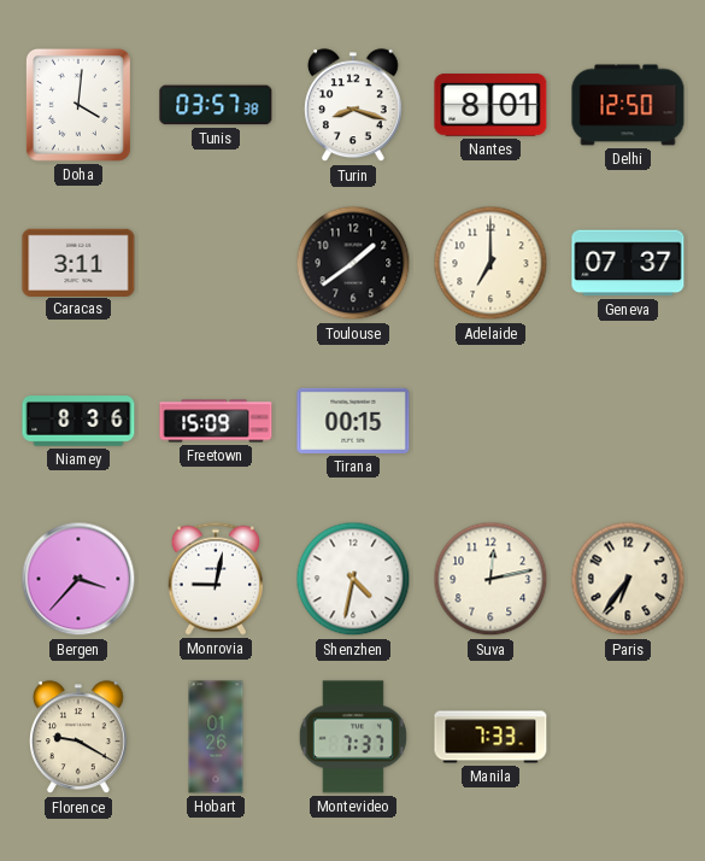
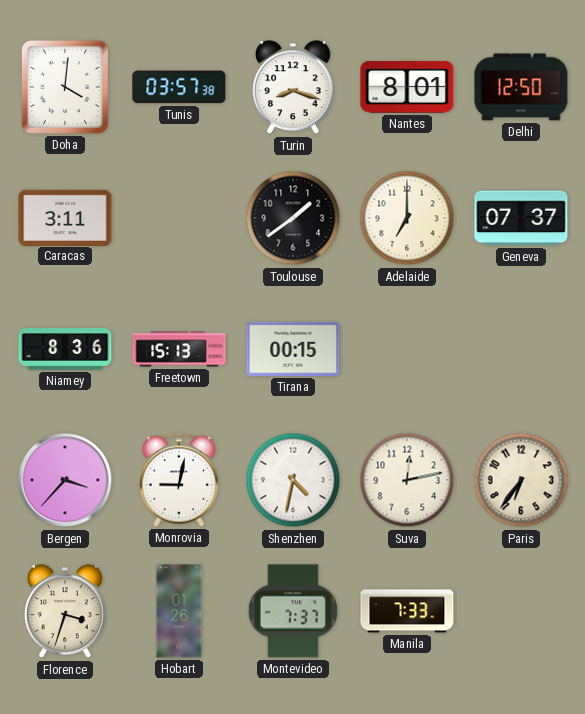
Freetown: 15:09 -> 15:13 (179, 349)
Florence: 9:20 -> 3:33 (65, 612)
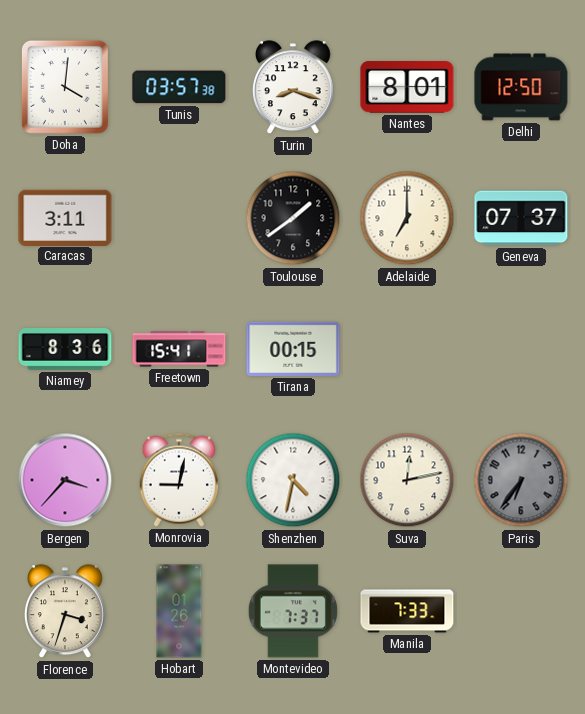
Freetown: 15:13 -> 15:41 (179, 349)
Paris dial: cream -> grey (521, 480)
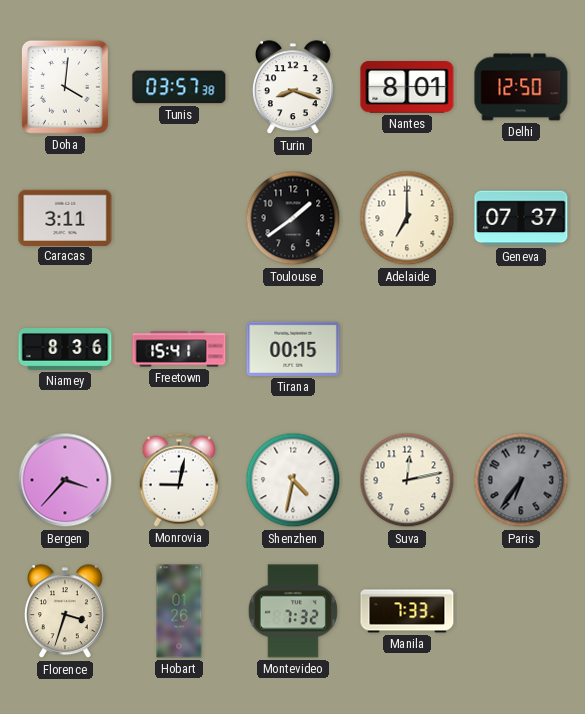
Montevideo: 7:37 -> 7:32 (293, 611)
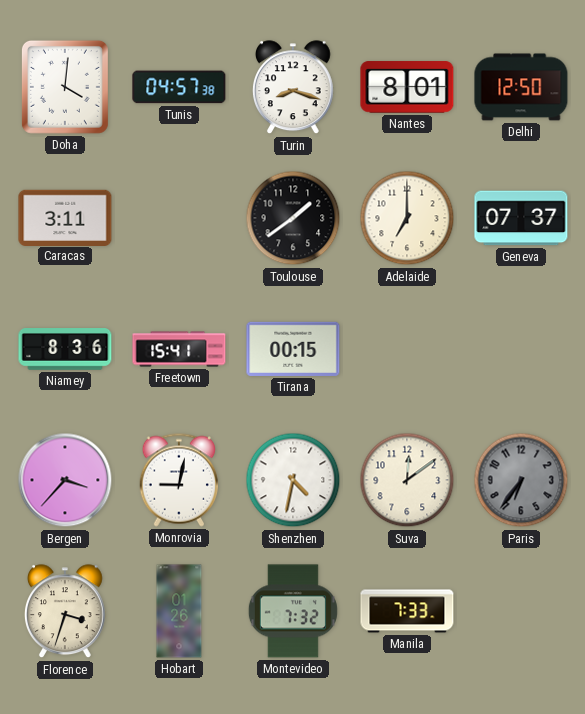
Tunis: 03:57 -> 04:57 (179, 87)
Suva: 12:13 -> 12:09 (407, 480)
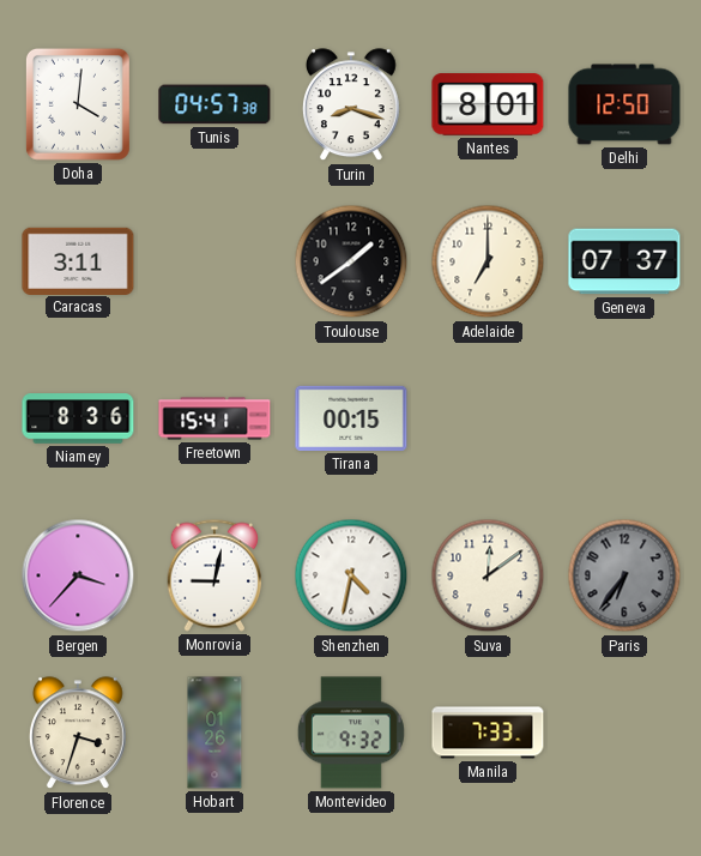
Montevideo: 7:32 -> 9:32 (351, 733)
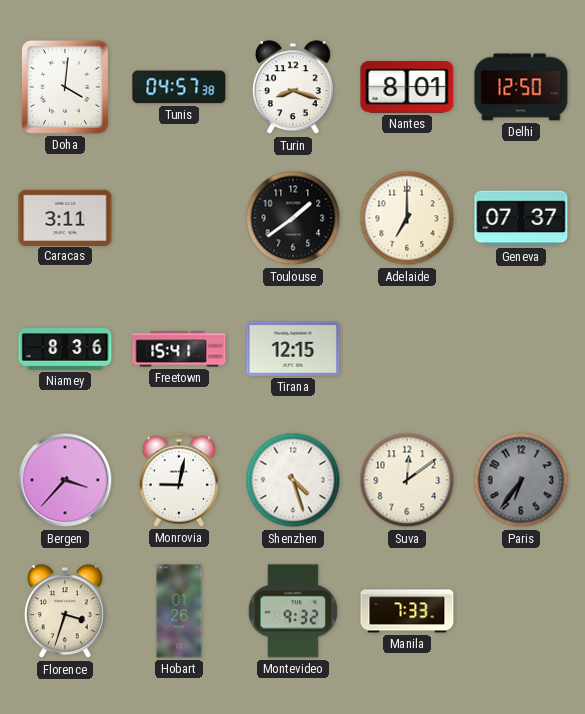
Tirana: 00:15 -> 12:15 (293, 349)
Shenzhen: 4:32 -> 4:27 (293, 480)
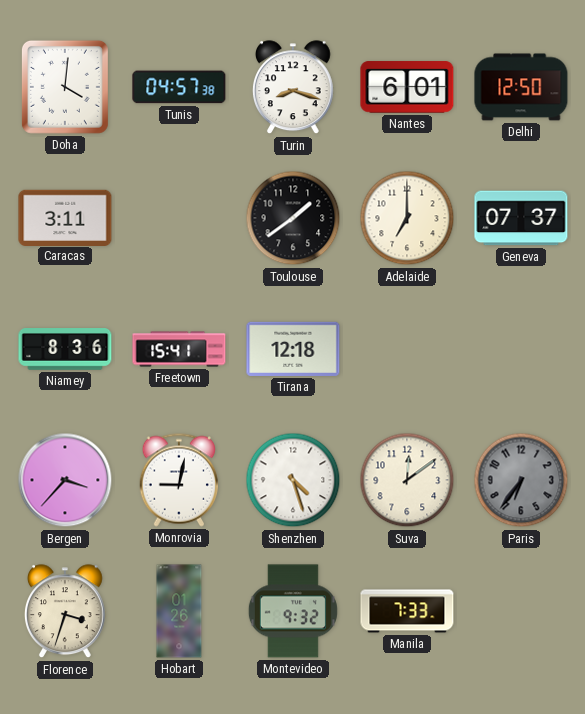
Nantes: 8:01 -> 6:01 (407, 87)
Tirana: 12:15 -> 12:18 (293, 349)
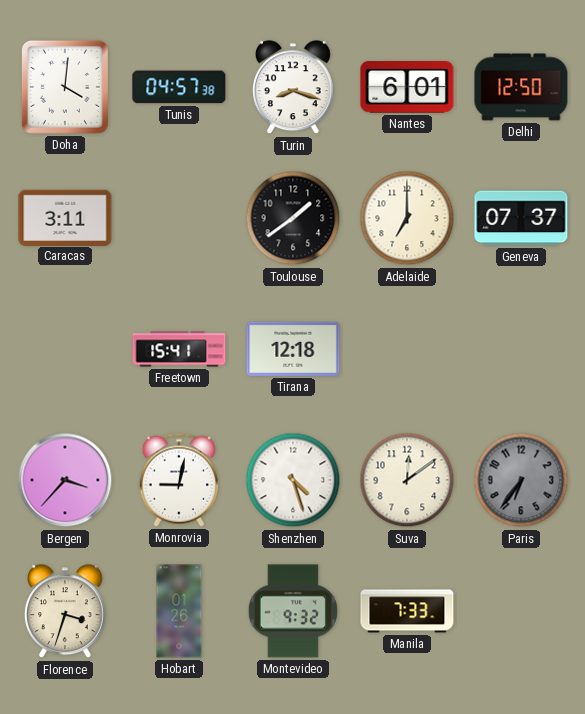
Niamey: 8:36 -> none (65, 349)
